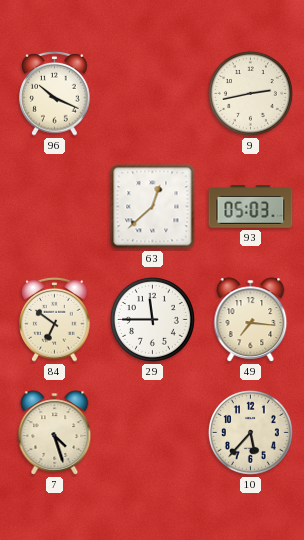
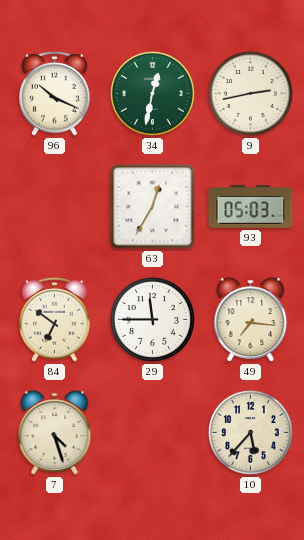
34: none -> 12:32 (152, 93)
63: 12:38 -> 12:35 (153, 207)
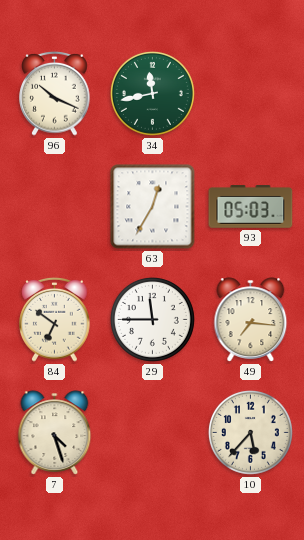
34: 12:32 -> 11:43 (152, 93)
9: 2:43 -> none (250, 93)
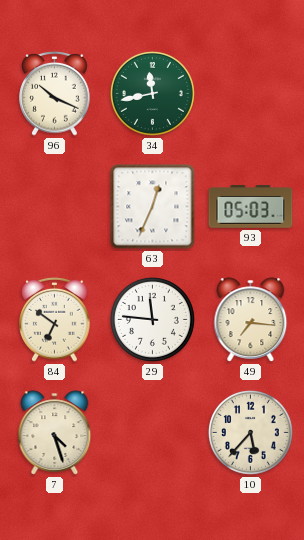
63: 12:35 -> 12:34 (153, 207)
29: 11:45 -> 11:46 (152, 319)
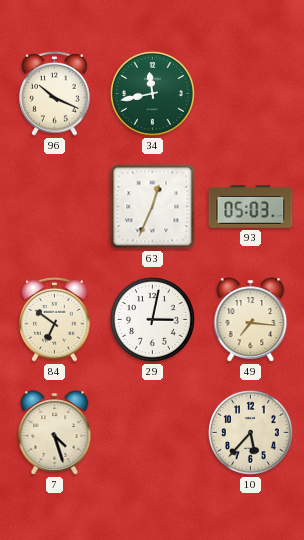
29: 11:46 -> 3:02 (152, 319)
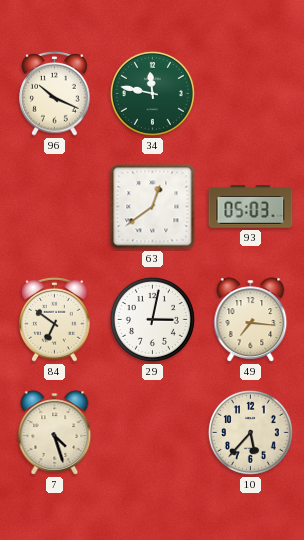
34: 11:43 -> 11:47 (152, 93)
63: 12:34 -> 12:39 (153, 207)
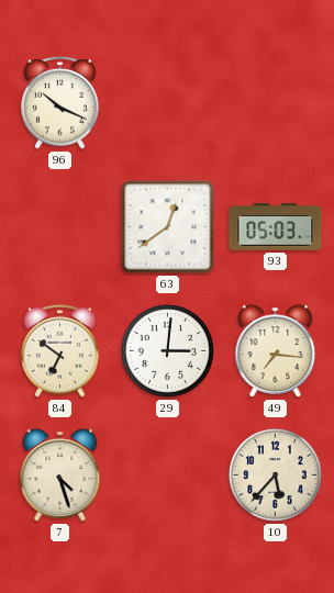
34: 11:47 -> none (152, 93)
29: 3:02 -> 3:01 (167, 350)
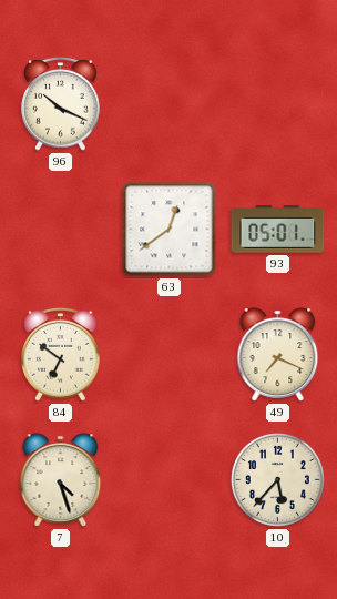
93: 05:03 -> 05:01 (278, 230)
29: 3:01 -> none (167, 350)
49: 7:16 -> 7:19 (278, 355)
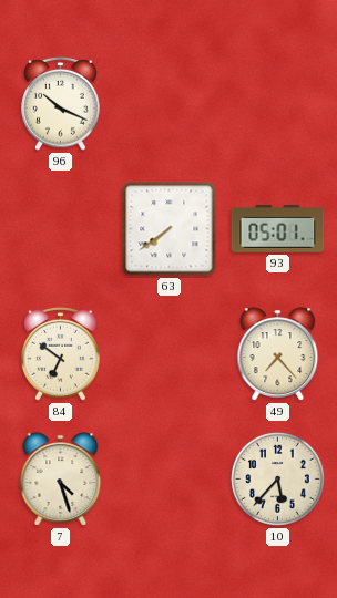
63: 12:39 -> 7:39 (170, 229)
49: 7:19 -> 7:23 (278, 354)
